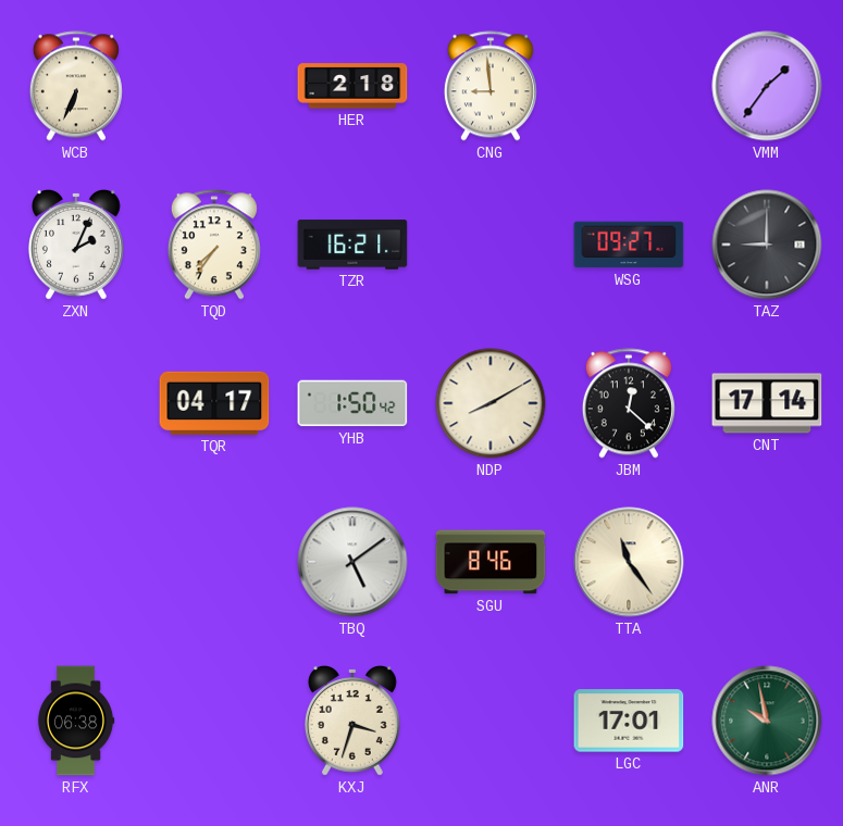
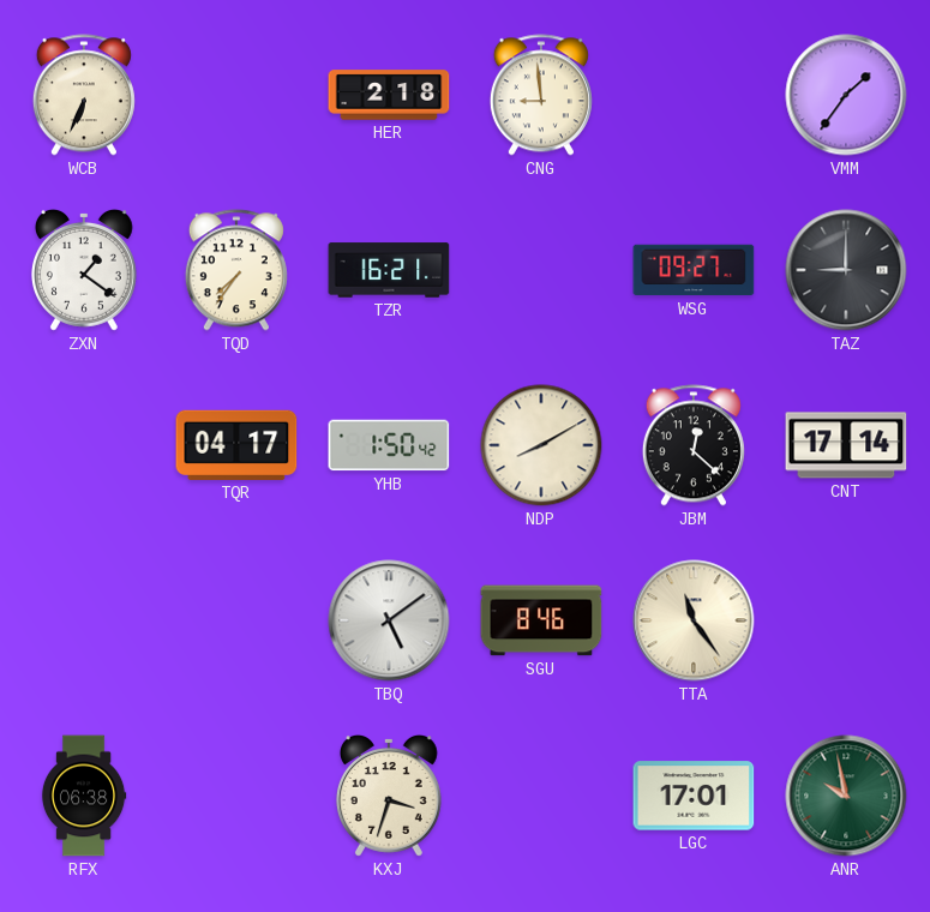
ZXN: 2:04 -> 1:21 (84, 271)
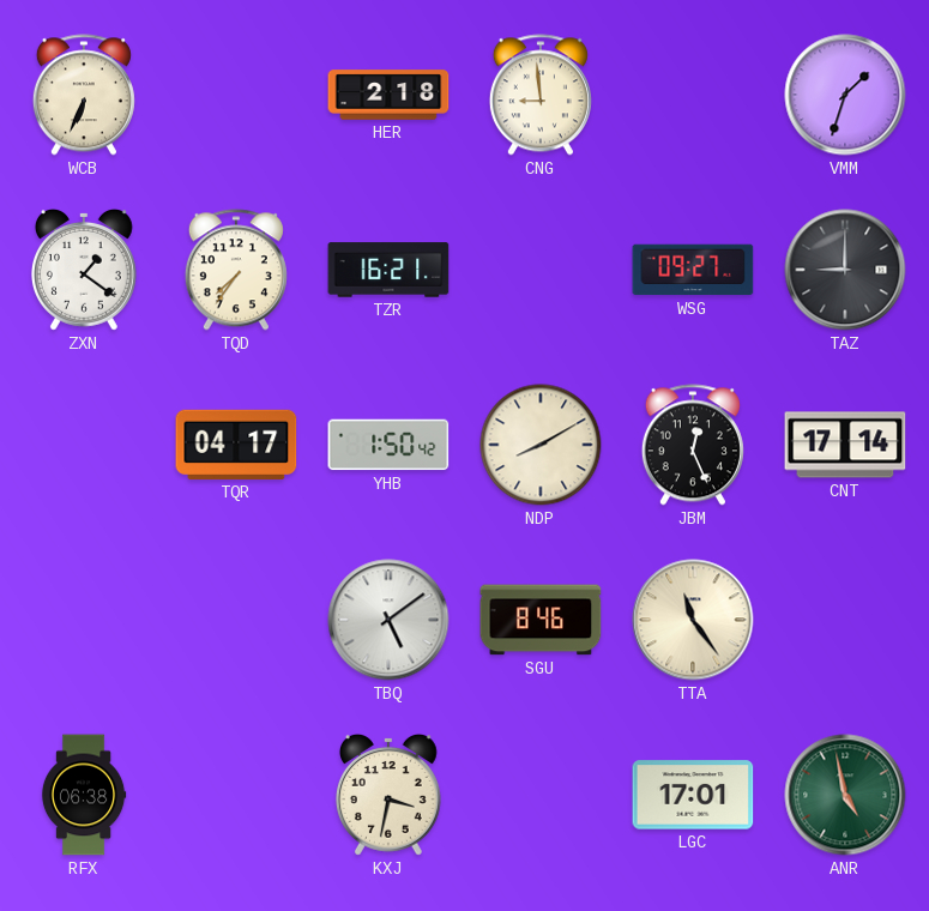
VMM: 1:36 -> 1:33 (845, 95)
JBM: 12:22 -> 12:26 (693, 445)
KXJ: 3:33 -> 3:32 (388, 796)
ANR: 9:58 -> 4:58 (845, 795)
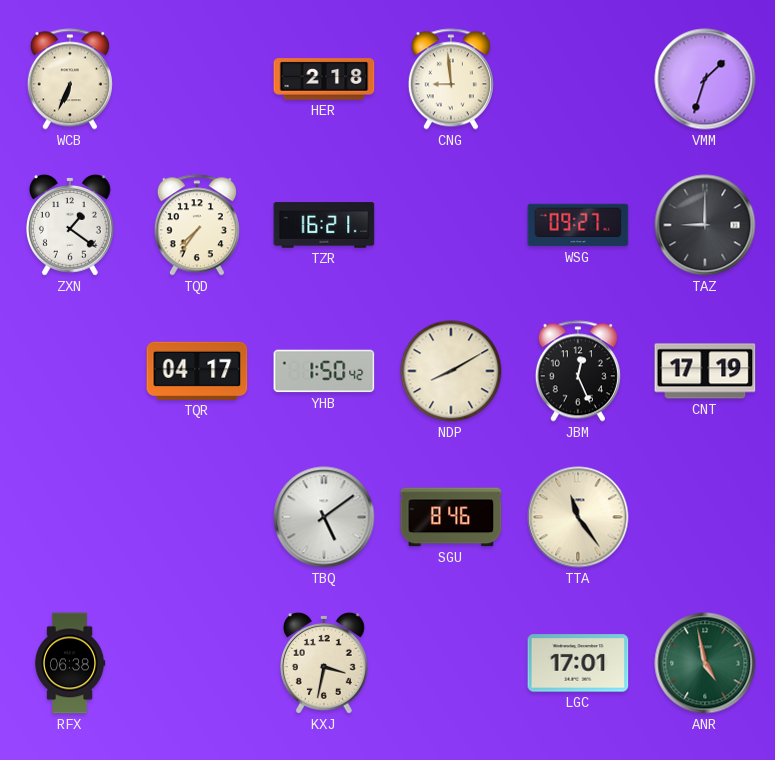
CNT: 17:14 -> 17:19 (705, 371)
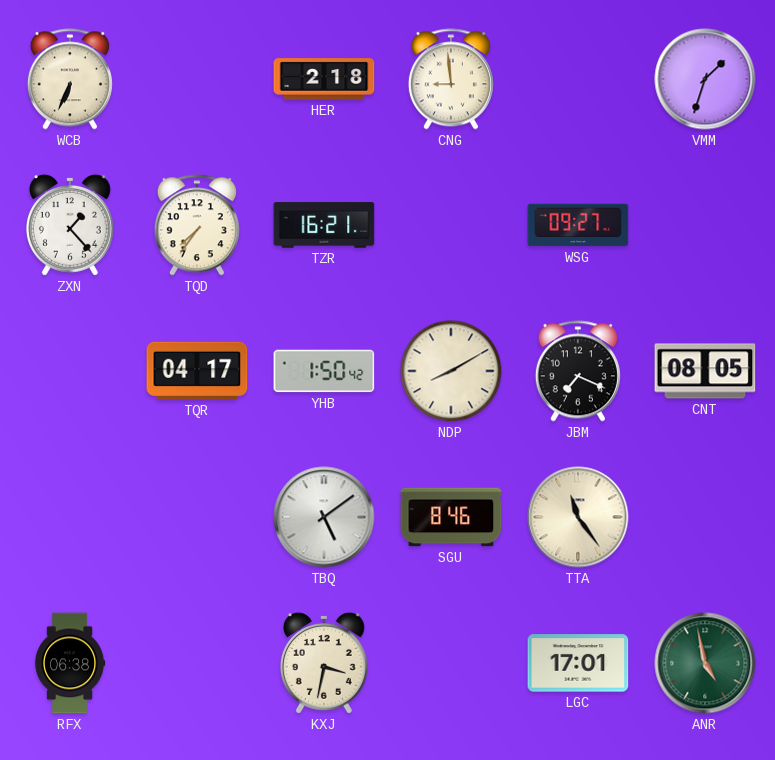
ZXN: 1:21 -> 1:23 (70, 226)
TAZ: 9:00 -> none (705, 225)
JBM: 12:26 -> 7:19 (578, 371)
CNT: 17:19 -> 08:05 (705, 371)
